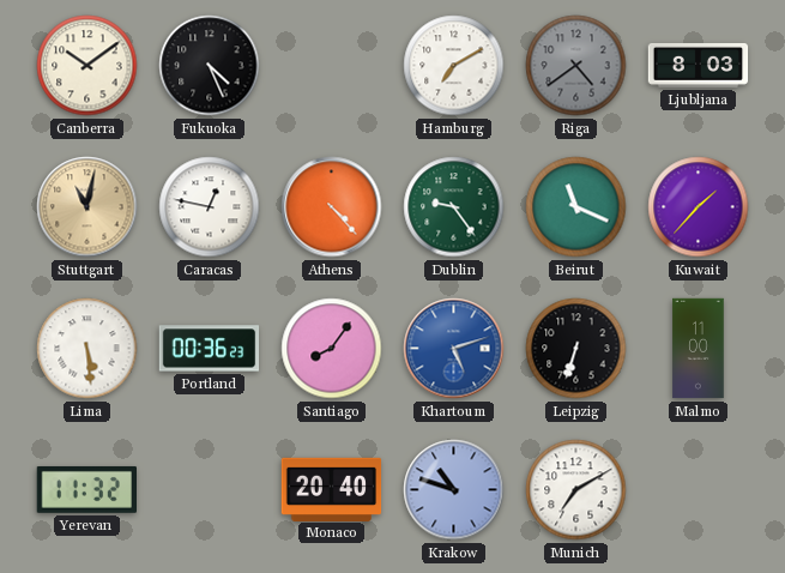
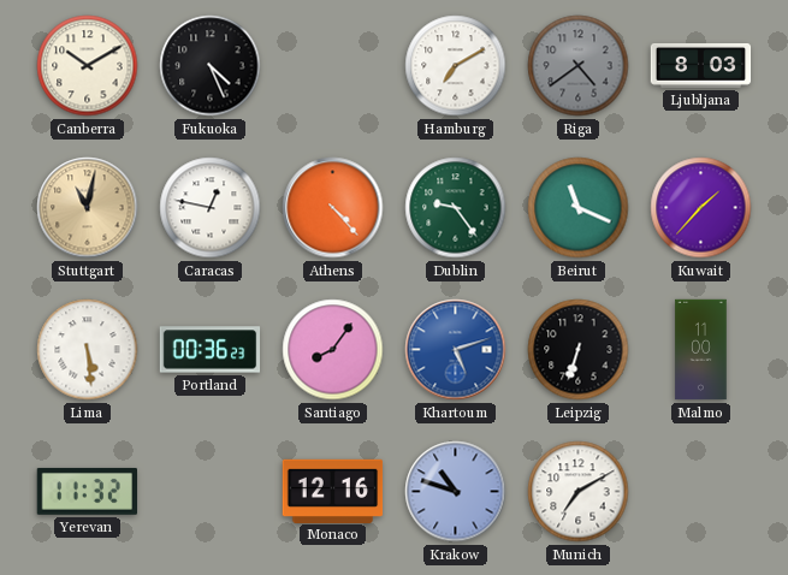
Canberra: 10:09 -> 10:10 (88, 66)
Monaco: 20:40 -> 12:16 (333, 491)
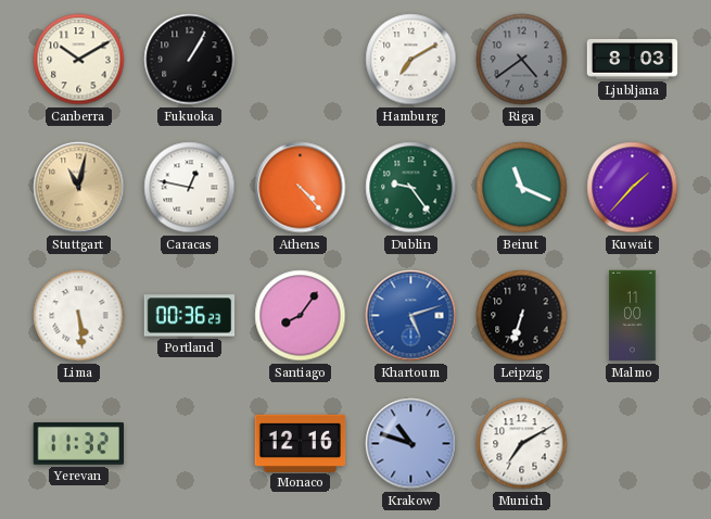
Fukuoka: 4:26 -> 1:05 (190, 60)
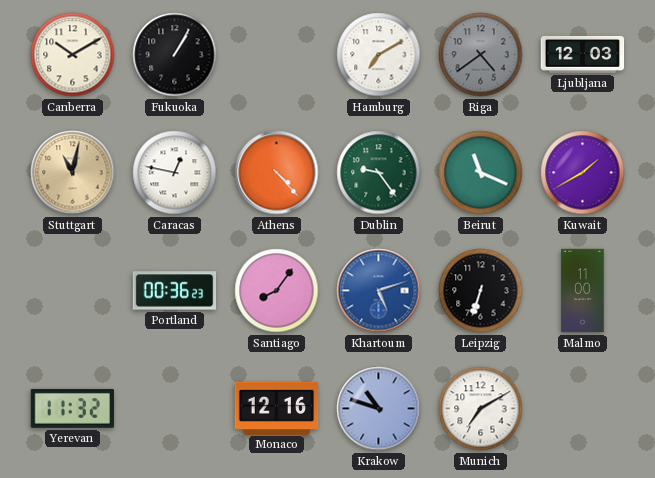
Ljubljana: 8:03 -> 12:03 (583, 55)
Kuwait: 1:37 -> 1:40 (583, 173)
Lima: 5:29 -> none (79, 316)
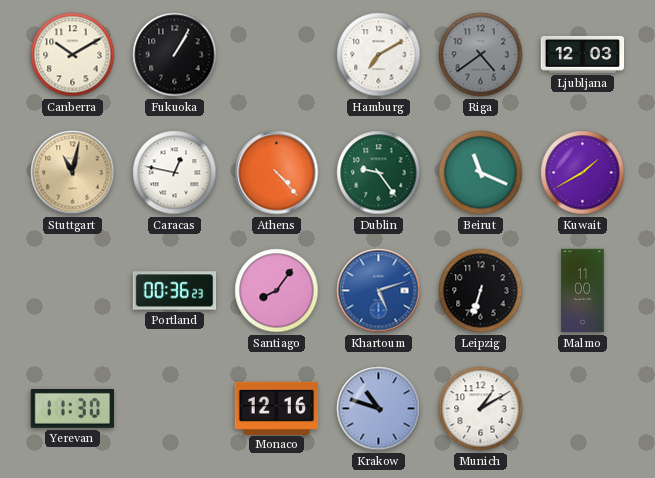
Yerevan: 11:32 -> 11:30 (72, 408)
Munich: 7:10 -> 1:10 (481, 409)
